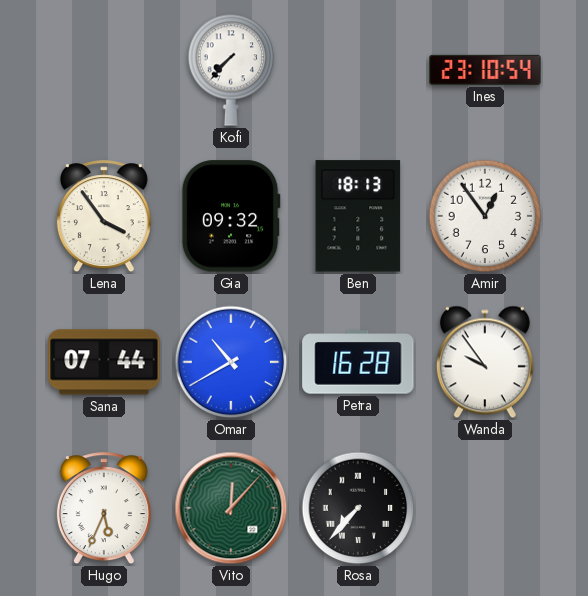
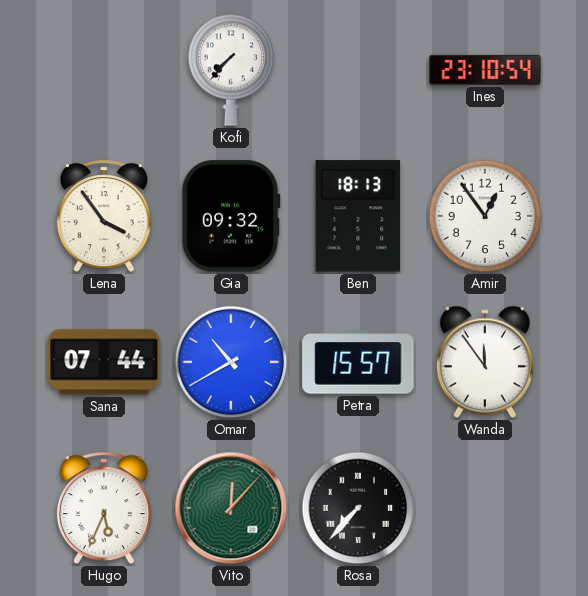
Petra: 16:28 -> 15:57 (358, 362)
Wanda: 9:54 -> 11:54 (485, 362)
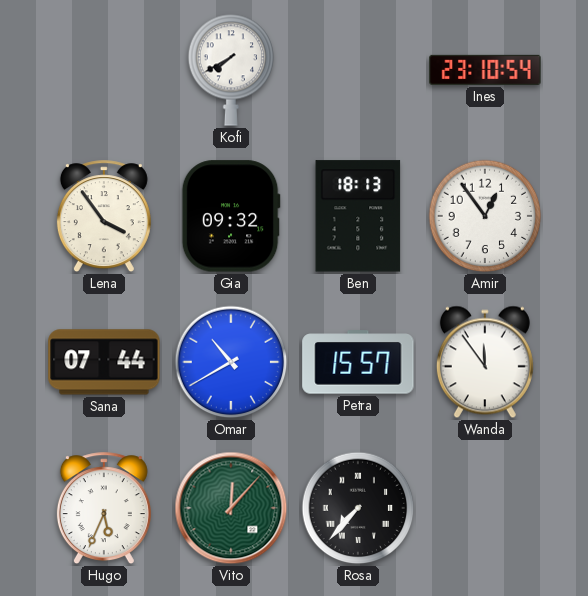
Kofi: 7:37 -> 7:40 (231, 70)
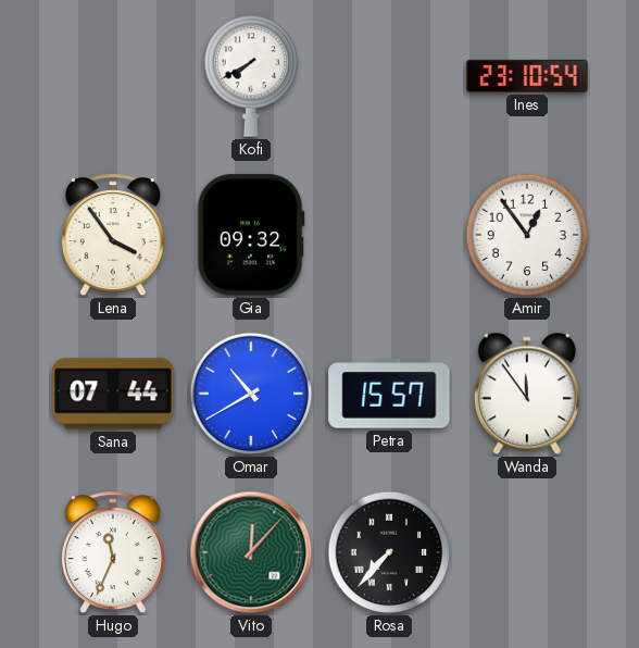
Ben: 18:13 -> none (358, 216)
Hugo: 5:34 -> 11:34 (113, 553)
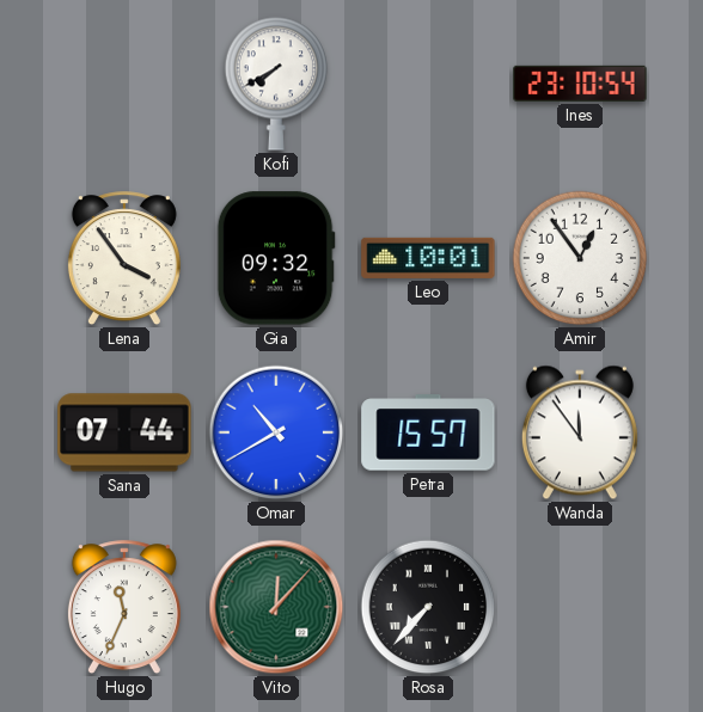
Leo: none -> 10:01 (428, 258)
